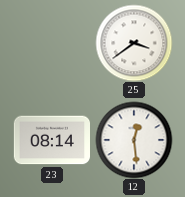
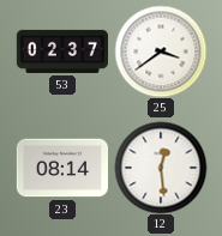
53: none -> 02:37 (61, 52)
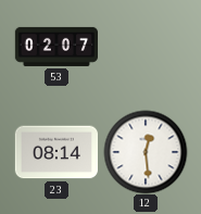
53: 02:37 -> 02:07 (55, 47)
25: 3:39 -> none (161, 52)
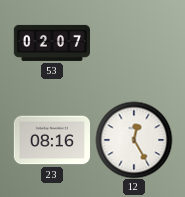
23: 08:14 -> 08:16 (51, 140)
12: 12:29 -> 12:25 (134, 140)
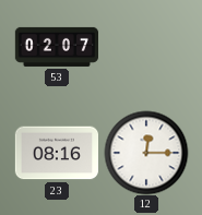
12: 12:25 -> 12:15 (146, 153)
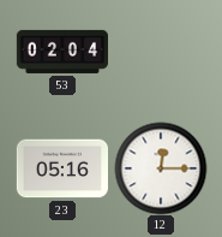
53: 02:07 -> 02:04 (61, 52)
23: 08:16 -> 05:16 (61, 168)
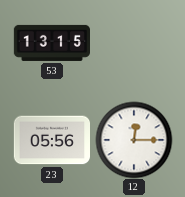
53: 02:04 -> 13:15 (51, 43)
23: 05:16 -> 05:56 (51, 140)
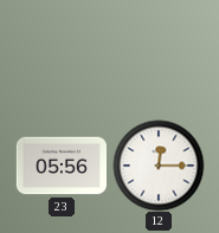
53: 13:15 -> none (51, 43)
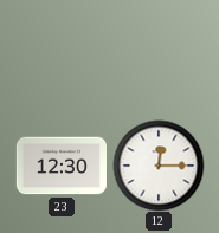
23: 05:56 -> 12:30 (60, 166)
